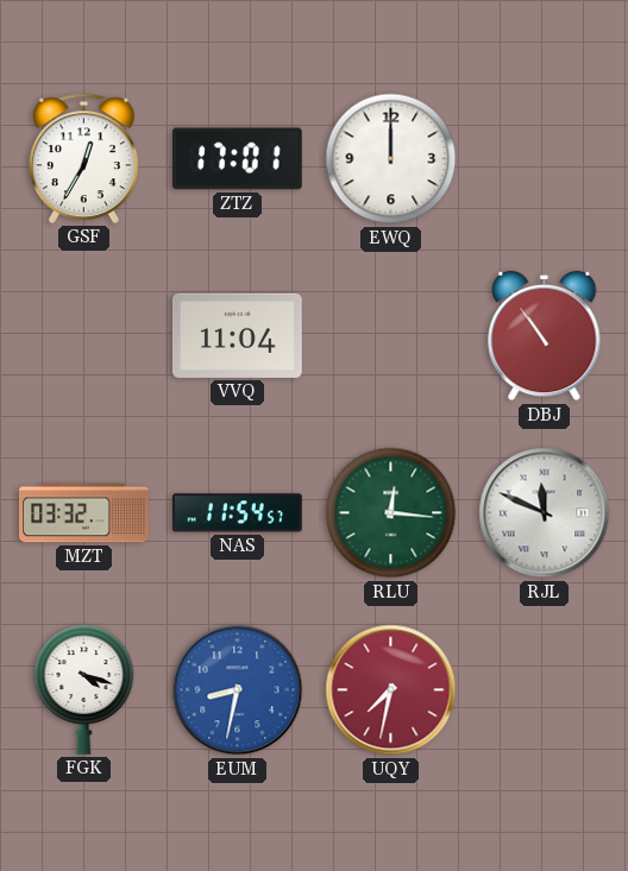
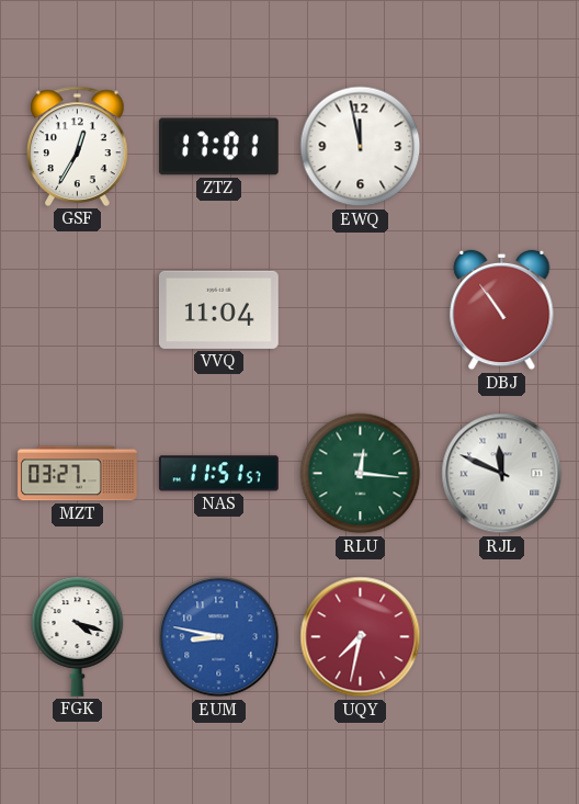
EWQ: 12:00 -> 11:58 (361, 147)
MZT: 03:32 -> 03:27 (78, 474)
NAS: 11:54 -> 11:51 (218, 474)
EUM: 8:32 -> 8:47 (219, 637)
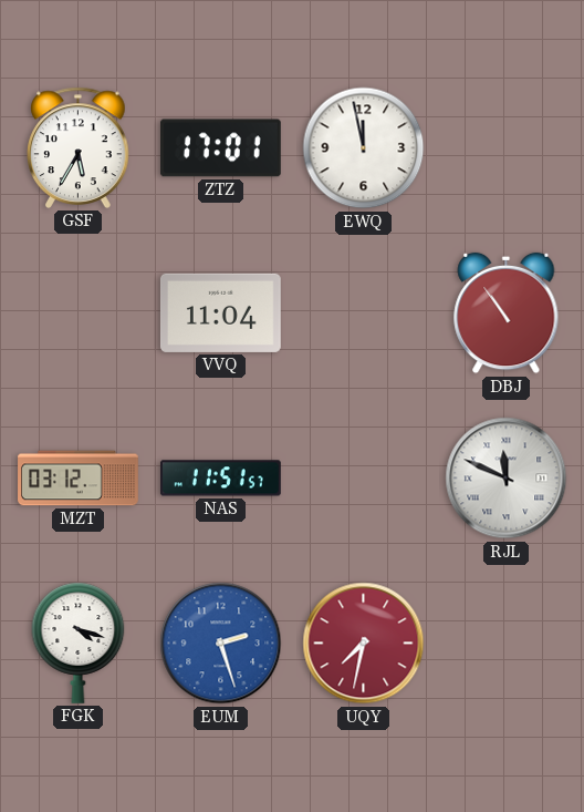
GSF: 12:35 -> 5:35 (79, 147)
MZT: 03:27 -> 03:12 (79, 479)
RLU: 12:16 -> none (361, 474)
EUM: 8:47 -> 2:27 (221, 644)
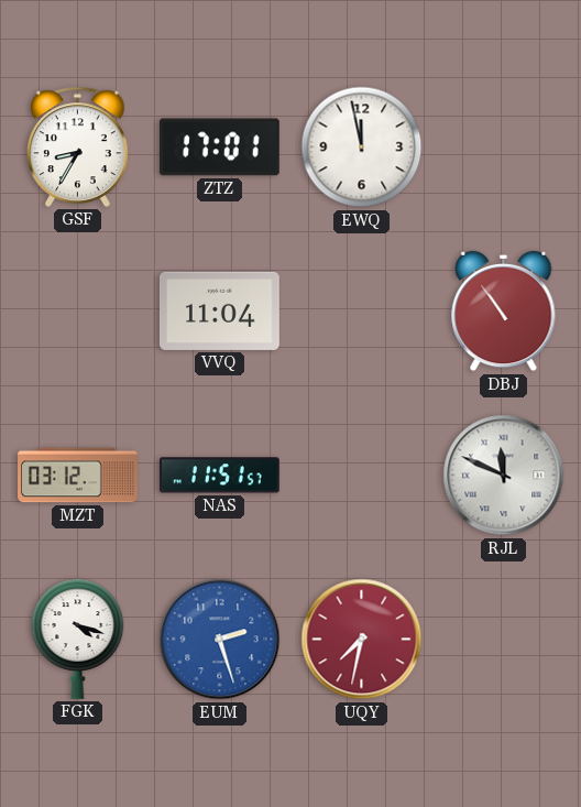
GSF: 5:35 -> 8:35 (78, 146)
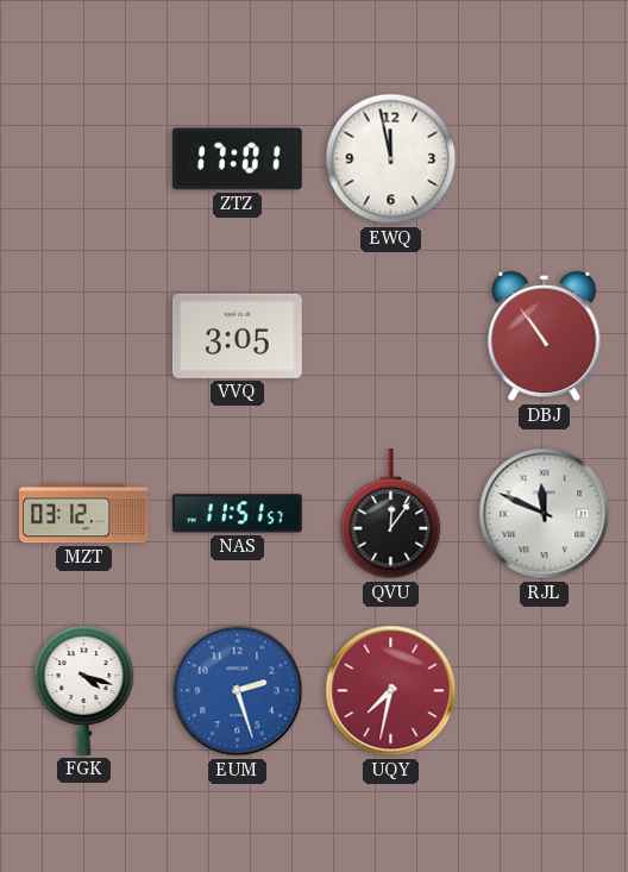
GSF: 8:35 -> none (78, 146)
VVQ: 11:04 -> 3:05 (237, 335)
QVU: none -> 12:06 (391, 515)
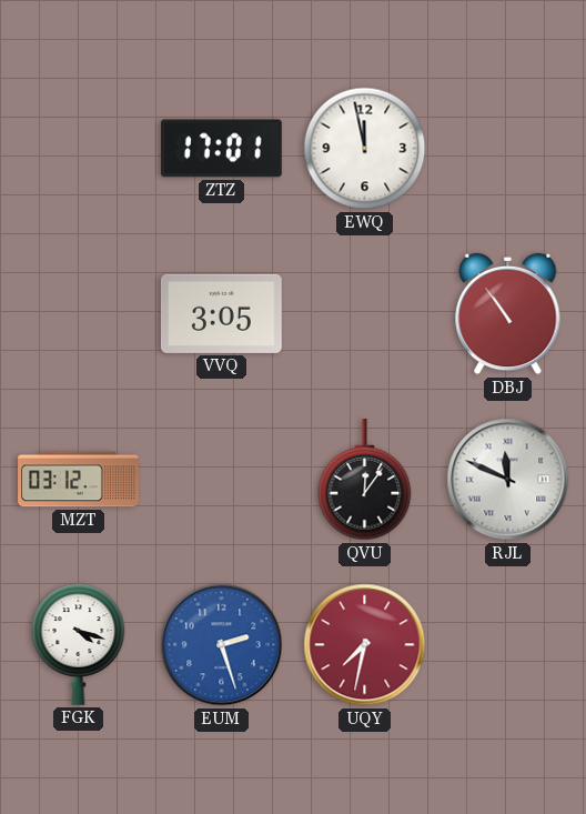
NAS: 11:51 -> none (237, 514)
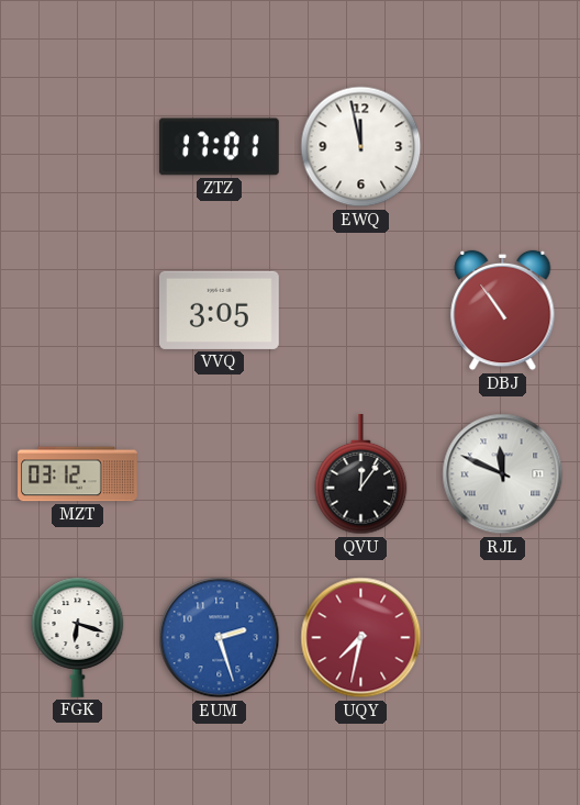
FGK: 4:18 -> 6:18 (78, 637)
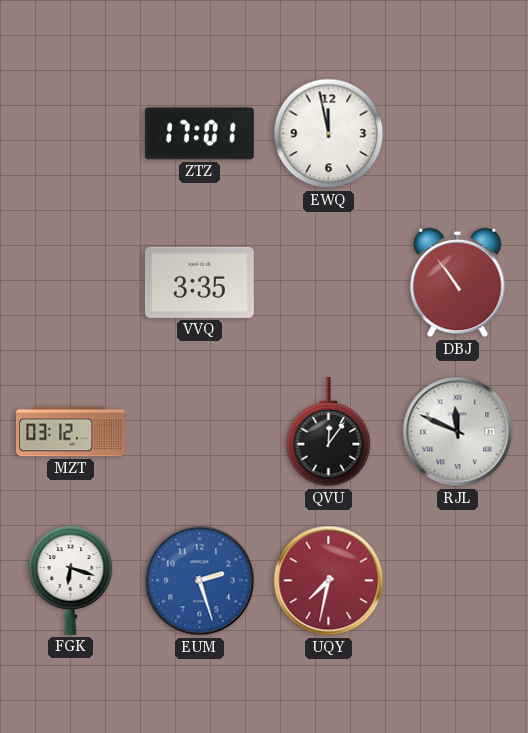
VVQ: 3:05 -> 3:35 (199, 282)
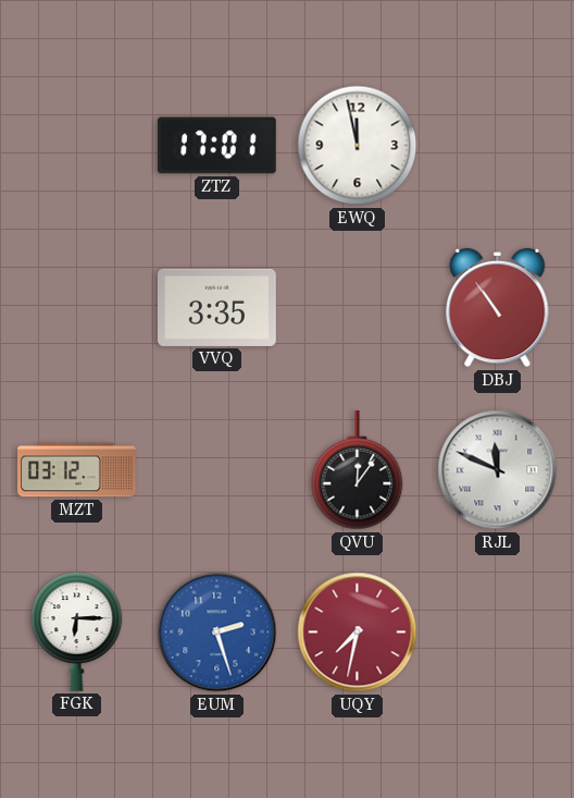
FGK: 6:18 -> 6:15 (77, 631)
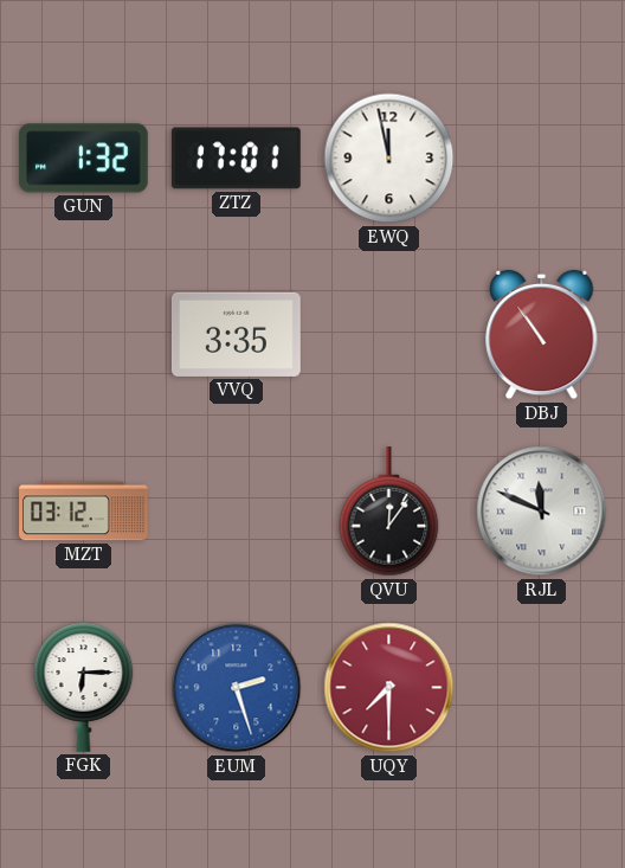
GUN: none -> 1:32 (83, 159)
UQY: 7:32 -> 7:30 (389, 688)
